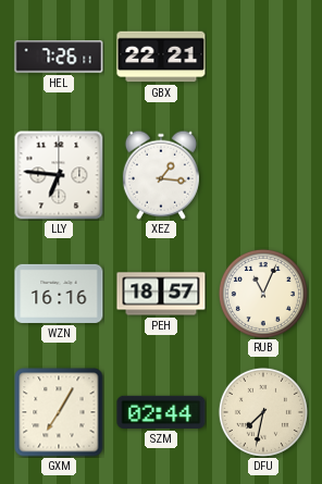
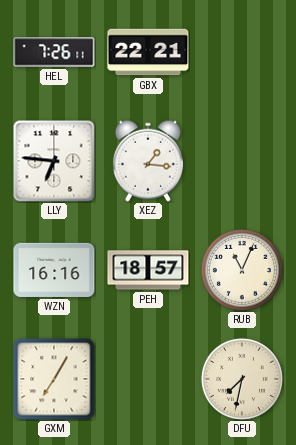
SZM: 02:44 -> none (161, 412)
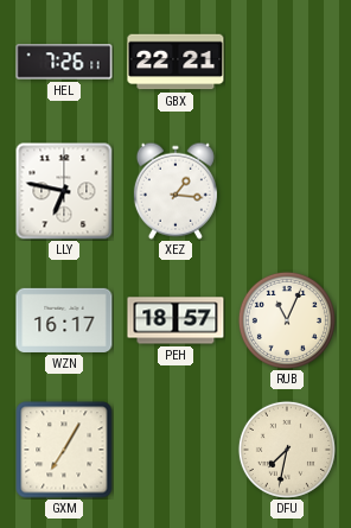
LLY: 6:46 -> 6:47 (64, 191)
WZN: 16:16 -> 16:17 (64, 320)
